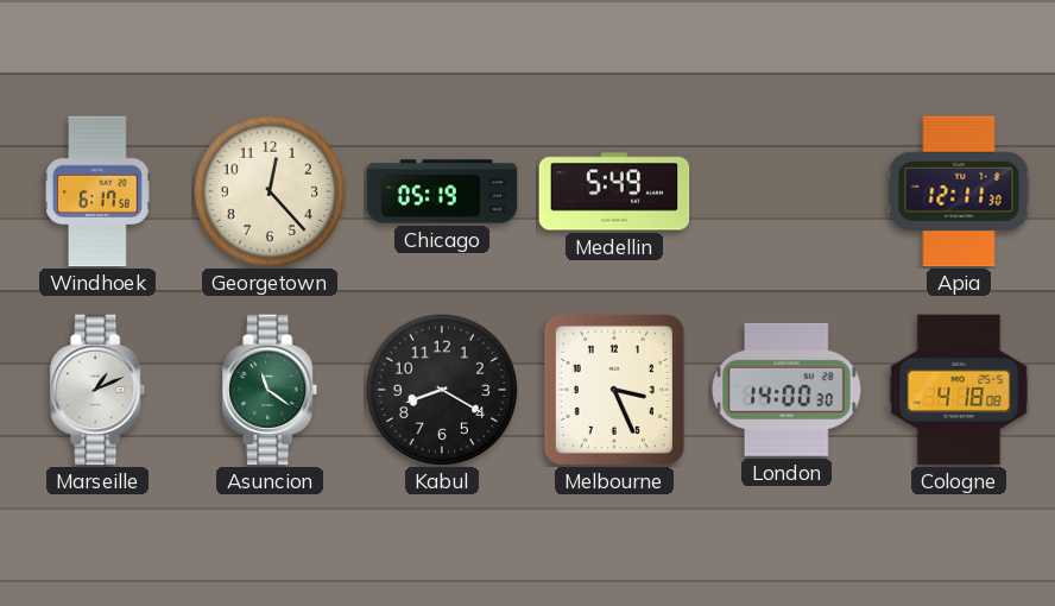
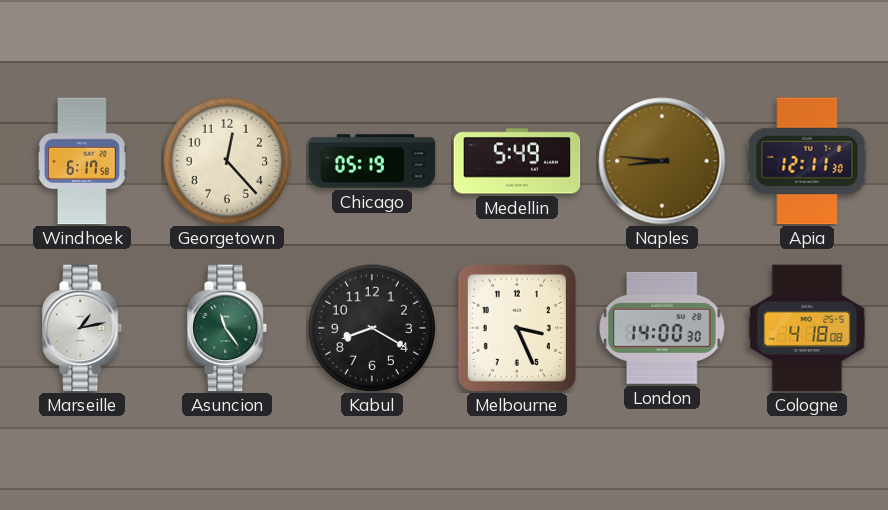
Naples: none -> 8:46 (662, 161)
Marseille: 1:11 -> 1:13 (83, 328)
Asuncion: 11:21 -> 11:24 (228, 328)
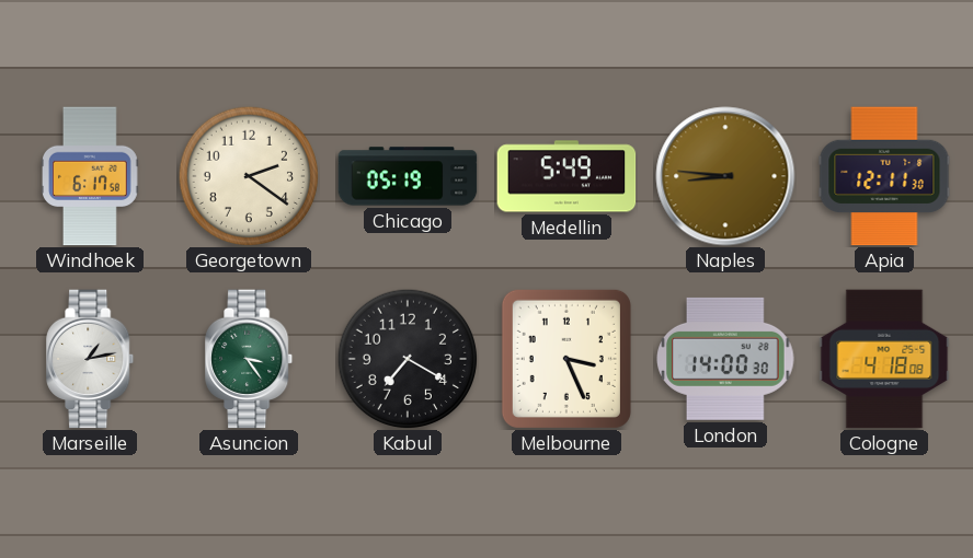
Georgetown: 12:23 -> 2:21 (249, 176)
Asuncion: 11:24 -> 3:24 (250, 359)
Kabul: 8:20 -> 7:20 (408, 359)
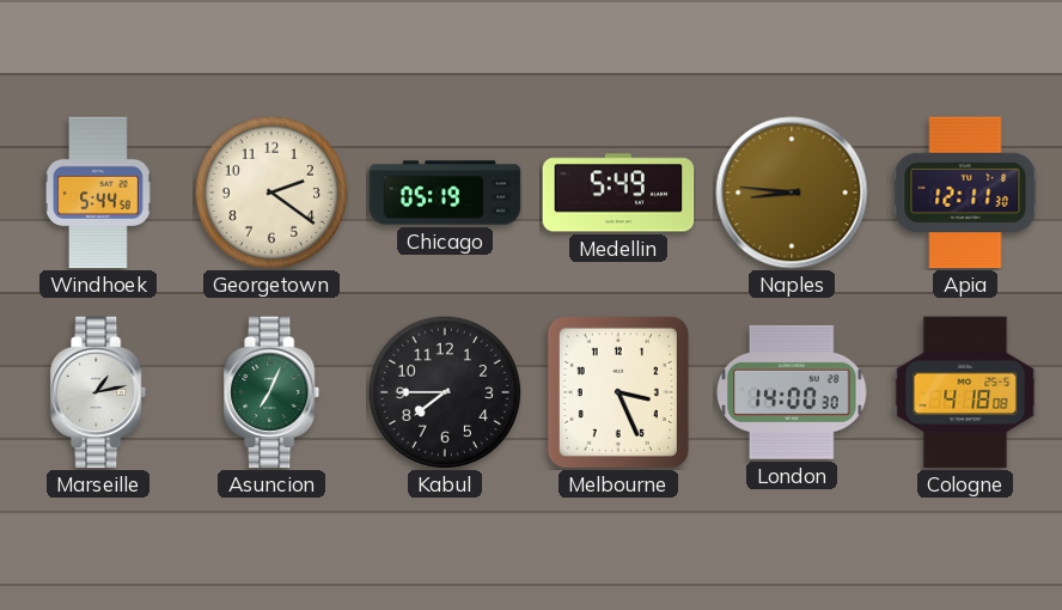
Windhoek: 6:17 -> 5:44 (99, 193)
Asuncion: 3:24 -> 7:04 (273, 392)
Kabul: 7:20 -> 7:45 (445, 392)
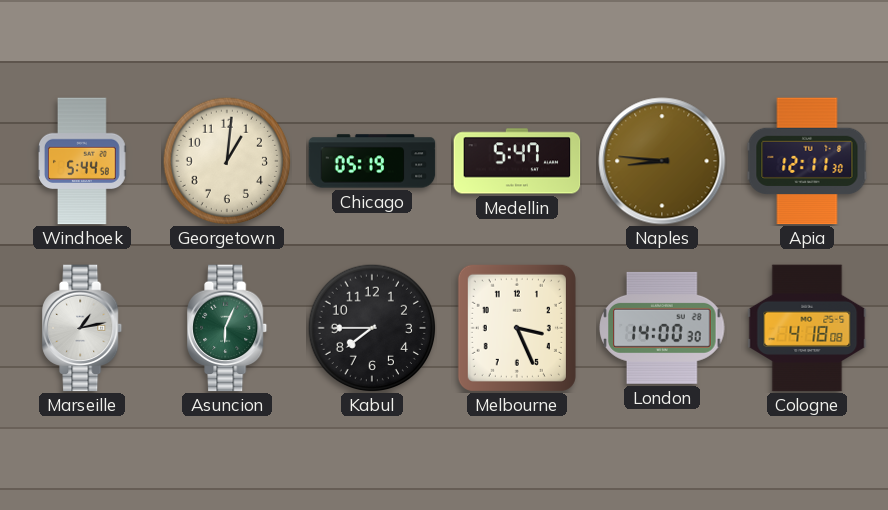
Georgetown: 2:21 -> 1:01 (227, 161)
Medellin: 5:49 -> 5:47 (517, 161)
Asuncion: 7:04 -> 6:04 (228, 328)
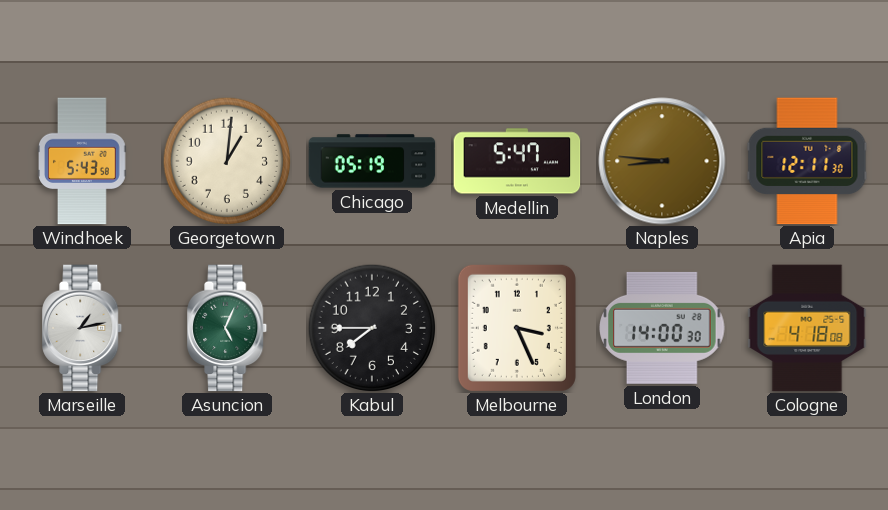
Windhoek: 5:44 -> 5:43 (83, 161)
Asuncion: 6:04 -> 5:04 (228, 328)
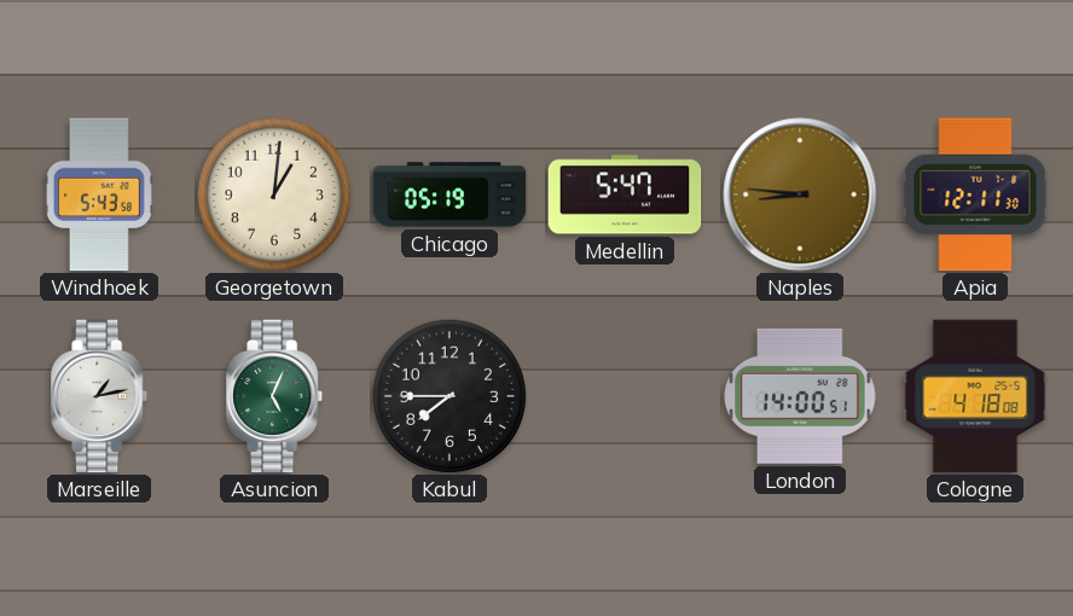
Melbourne: 3:26 -> none (517, 328)
London: 14:00:30 -> 14:00:51 (800, 396)
